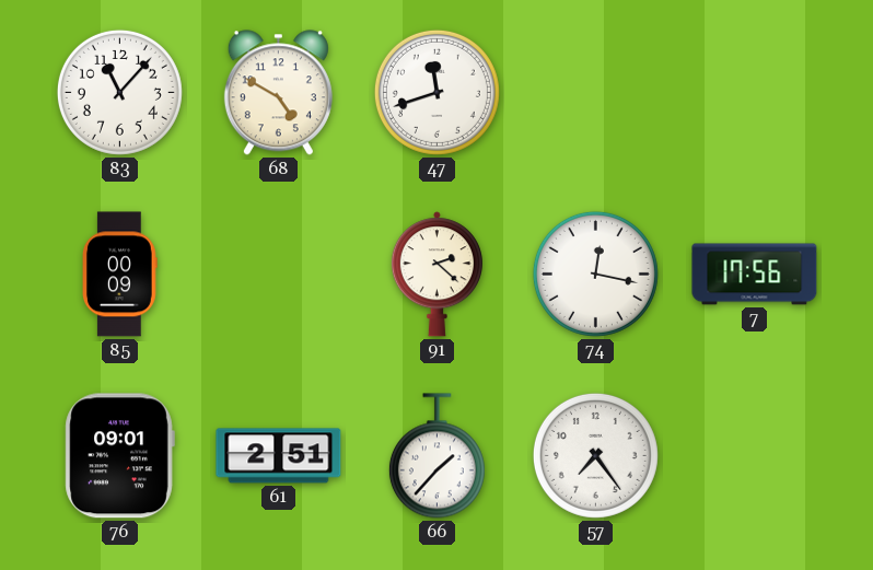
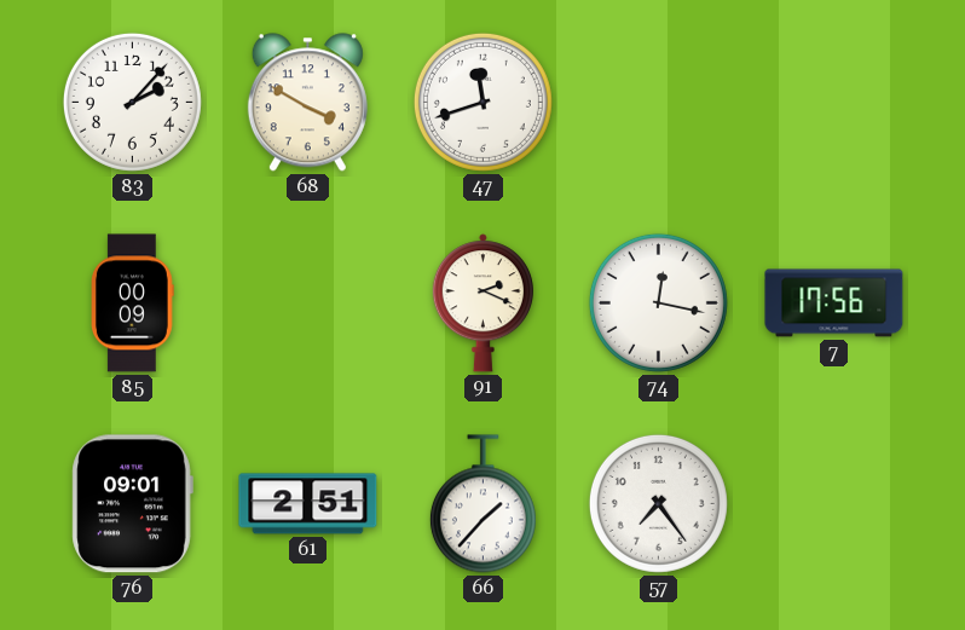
83: 11:07 -> 2:07 (132, 102)
68: 4:50 -> 3:50 (307, 103)
91: 2:22 -> 2:19 (482, 304)
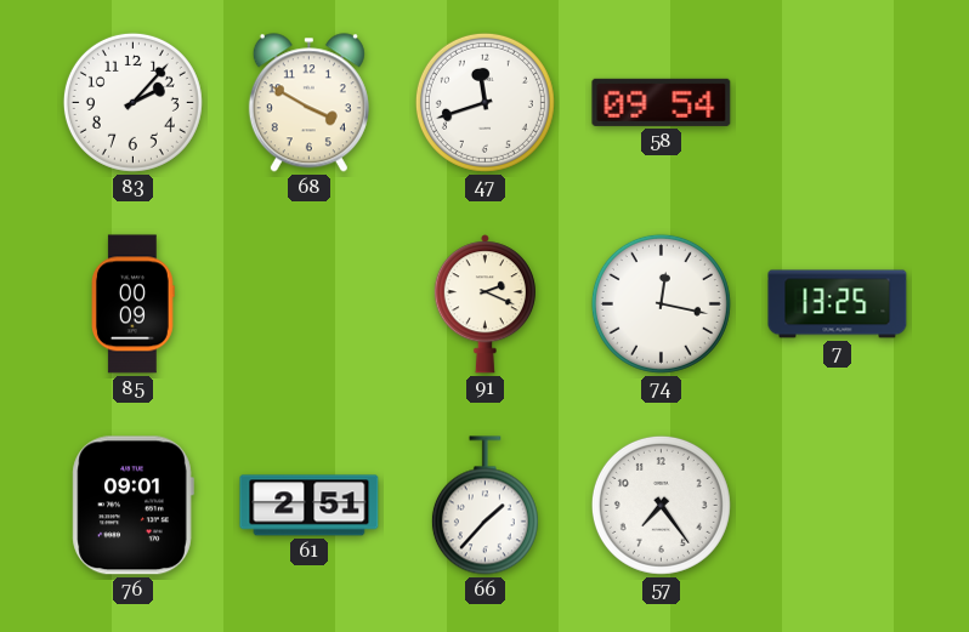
58: none -> 09:54 (662, 102)
7: 17:56 -> 13:25 (838, 304)
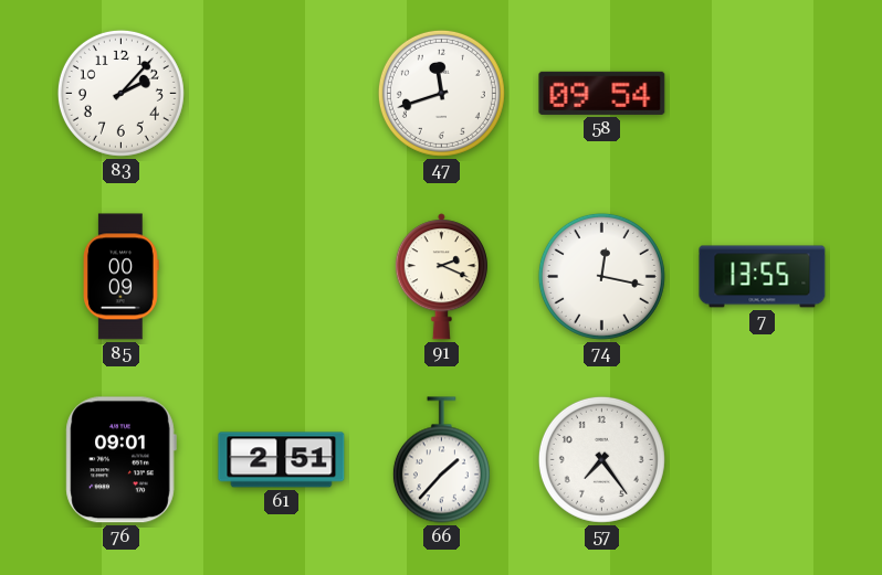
68: 3:50 -> none (308, 103)
7: 13:25 -> 13:55 (763, 277)
